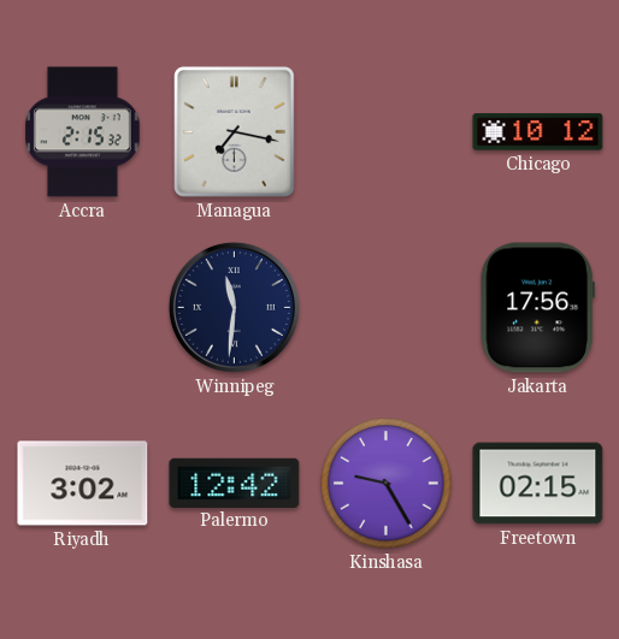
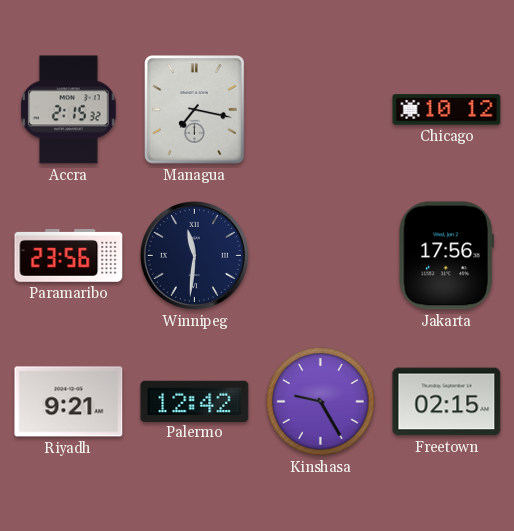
Paramaribo: none -> 23:56 (69, 255)
Riyadh: 3:02 -> 9:21 (69, 402)
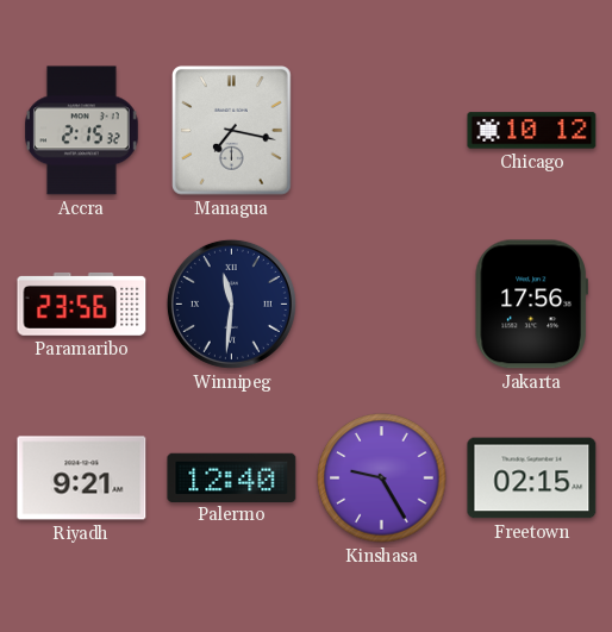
Palermo: 12:42 -> 12:40 (232, 477)
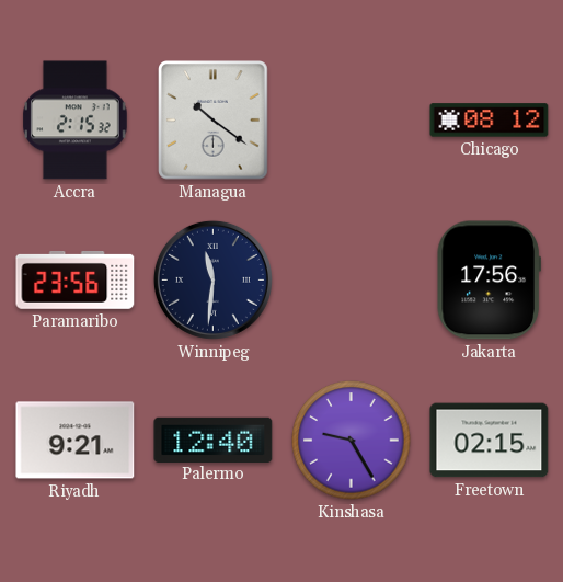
Managua: 7:17 -> 10:21 (214, 121)
Chicago: 10:12 -> 08:12 (490, 121)
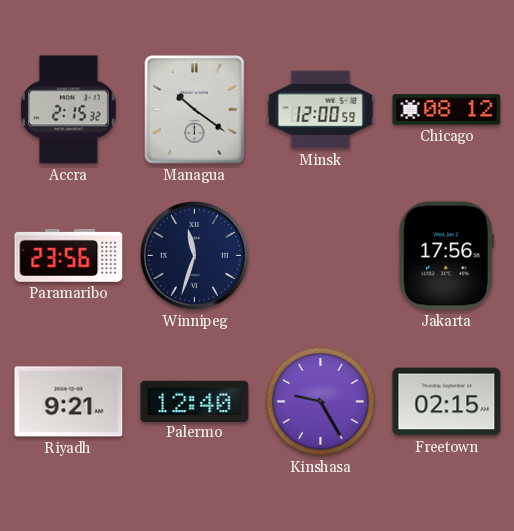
Minsk: none -> 12:00 (321, 110)
Winnipeg: 11:31 -> 11:33 (194, 255)
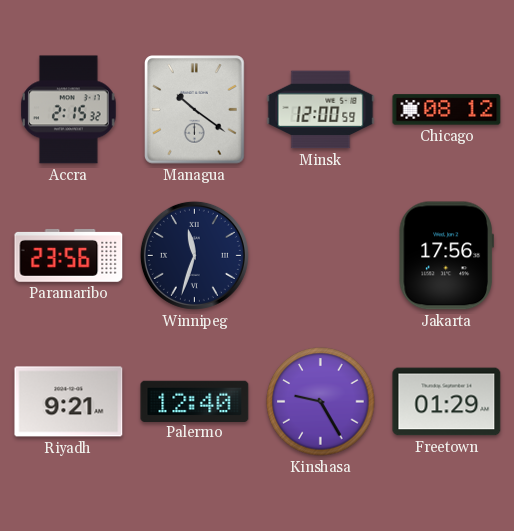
Freetown: 02:15 -> 01:29 (447, 402)
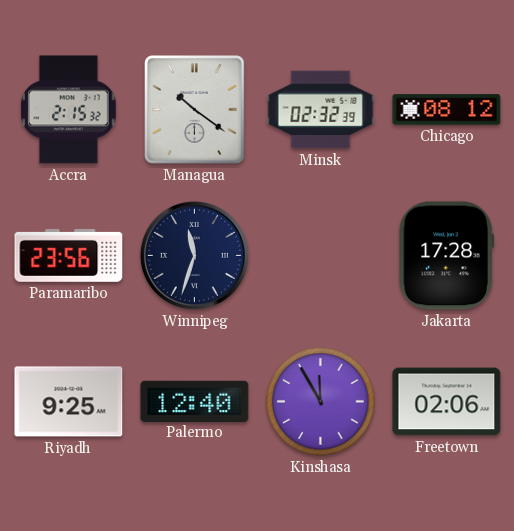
Minsk: 12:00 -> 02:32 (321, 110)
Jakarta: 17:56 -> 17:28 (446, 256)
Riyadh: 9:21 -> 9:25 (69, 402)
Kinshasa: 9:25 -> 11:55 (321, 402)
Freetown: 01:29 -> 02:06 (447, 402)
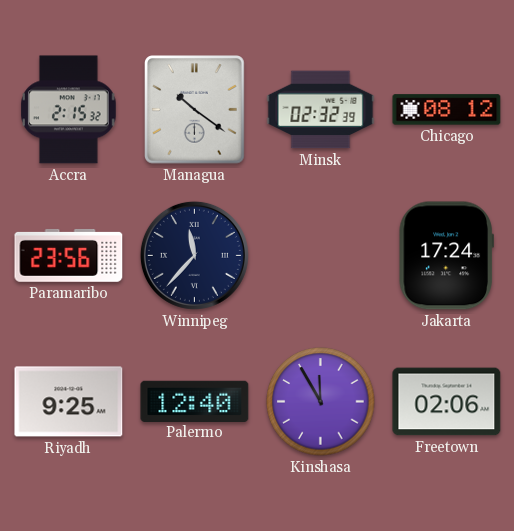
Winnipeg: 11:33 -> 11:37 (194, 255)
Jakarta: 17:28 -> 17:24 (446, 256)
